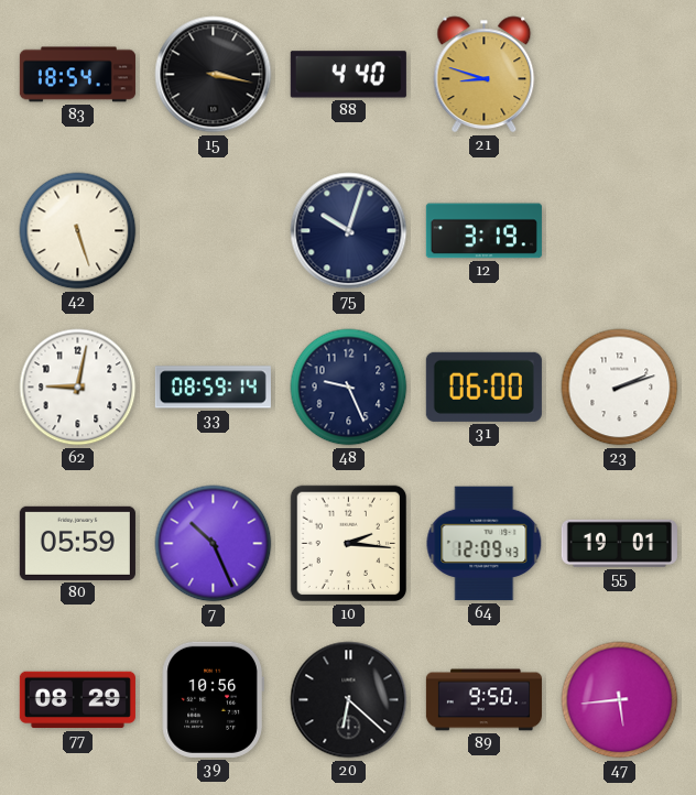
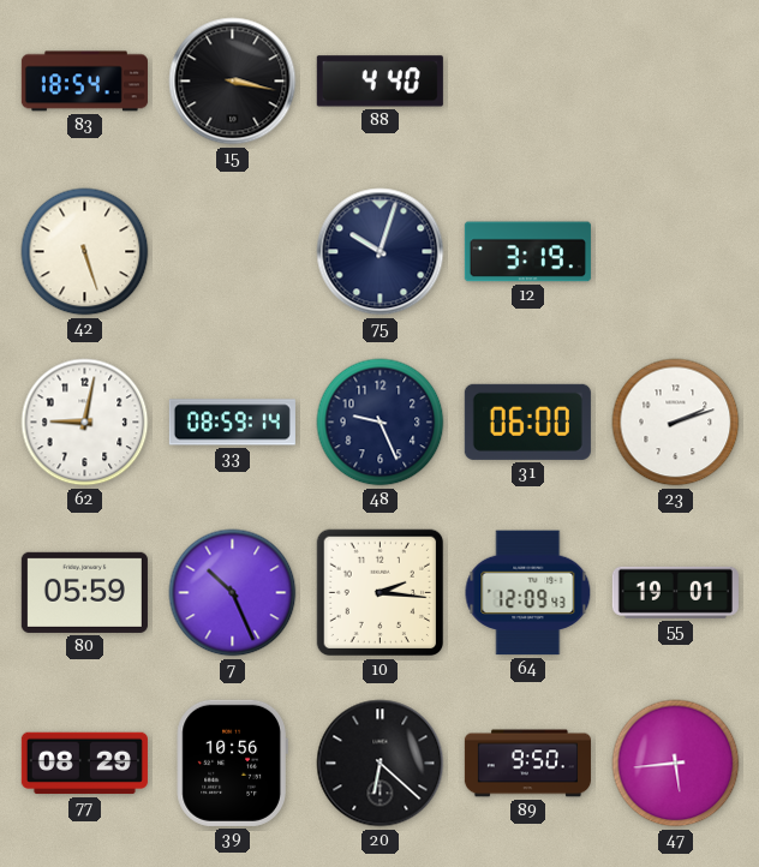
21: 8:48 -> none (485, 75)
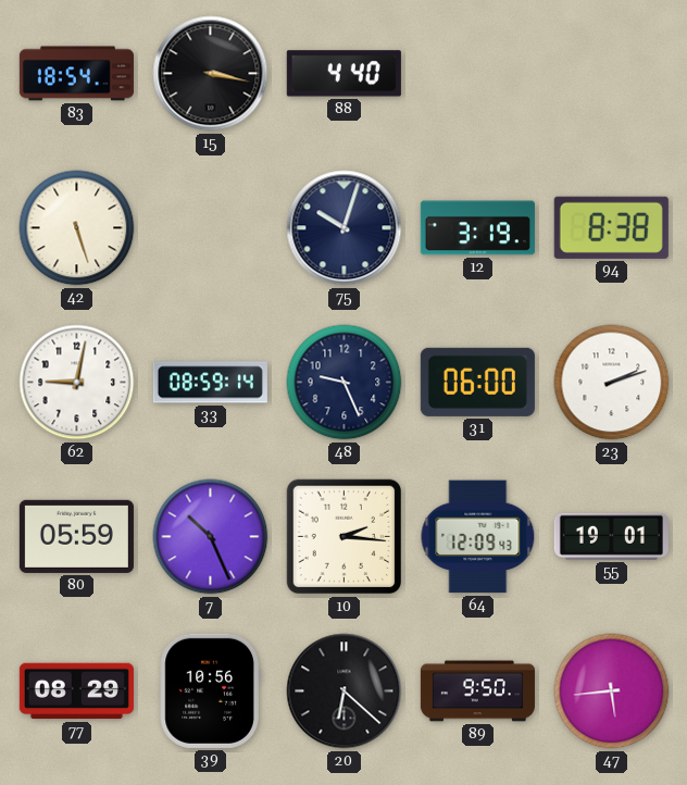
94: none -> 8:38 (611, 227)
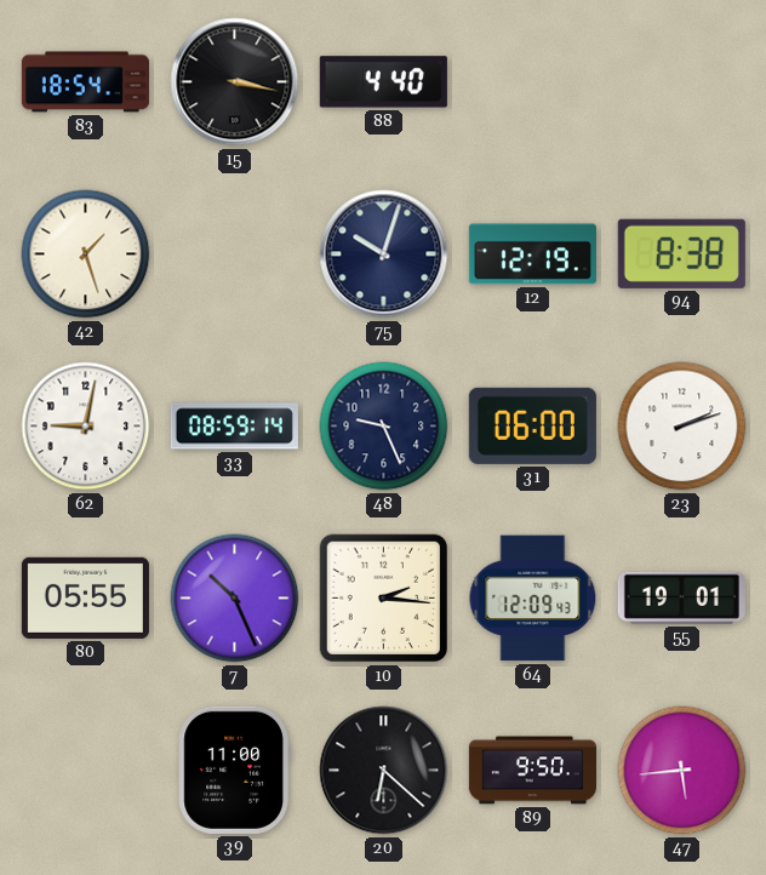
42: 5:27 -> 1:27 (86, 255)
12: 3:19 -> 12:19 (532, 255)
80: 05:59 -> 05:55 (85, 597)
77: 08:29 -> none (76, 691)
39: 10:56 -> 11:00 (234, 770)
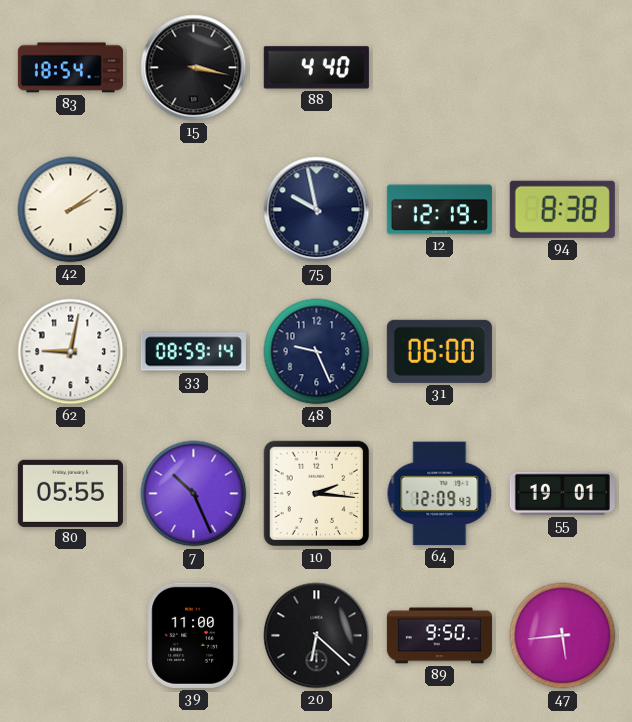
42: 1:27 -> 2:09 (71, 210)
75: 10:03 -> 9:58 (317, 210)
23: 2:12 -> none (682, 427)
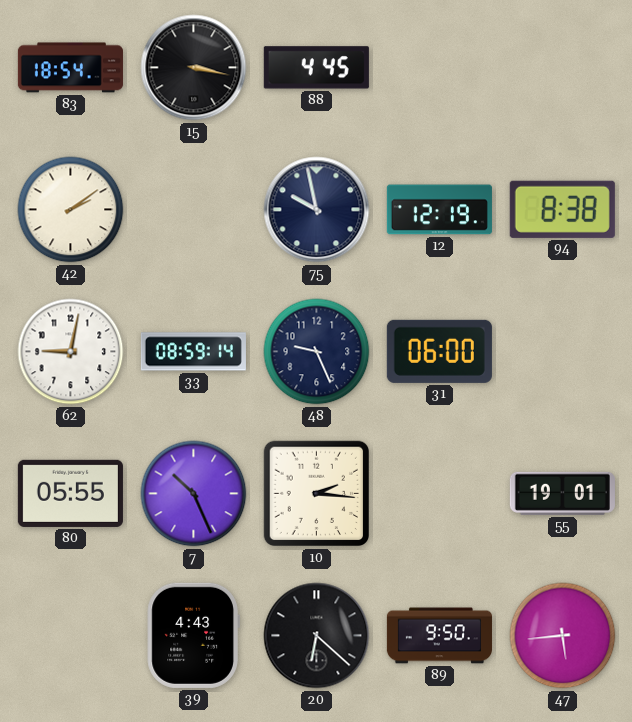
88: 4:40 -> 4:45 (316, 68)
64: 12:09 -> none (440, 494)
39: 11:00 -> 4:43 (193, 635)
